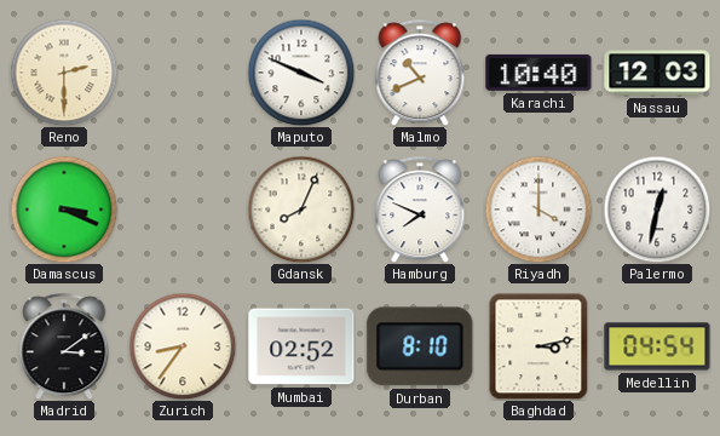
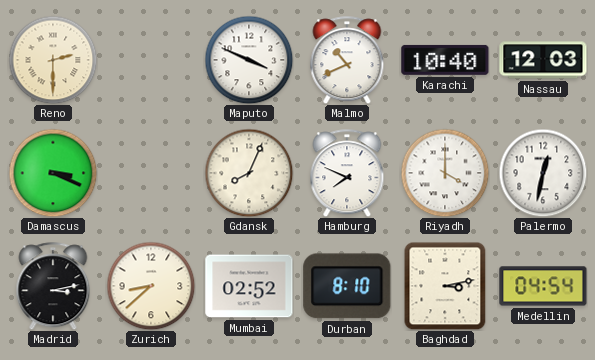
Madrid: 3:09 -> 3:13 (53, 286)
Zurich: 8:36 -> 8:38 (151, 286)
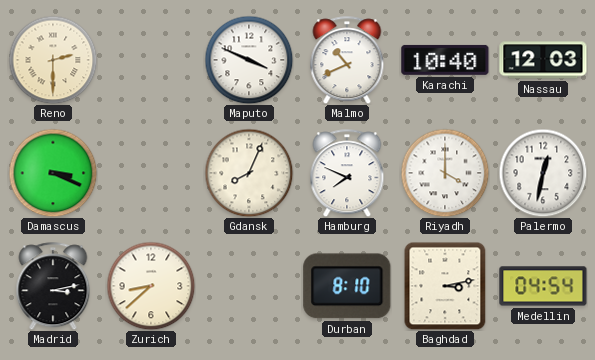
Mumbai: 02:52 -> none (249, 286)
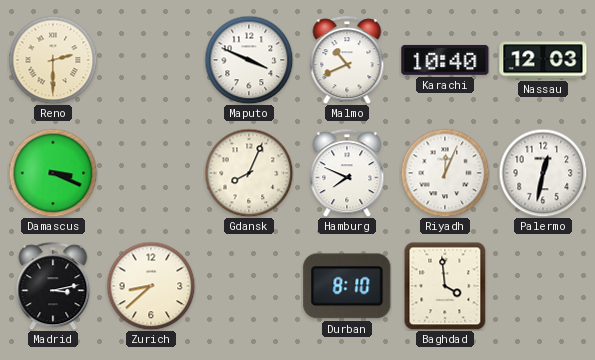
Riyadh: 4:00 -> 12:04 (445, 173)
Baghdad: 3:13 -> 3:59 (445, 286)
Medellin: 04:54 -> none (543, 286)
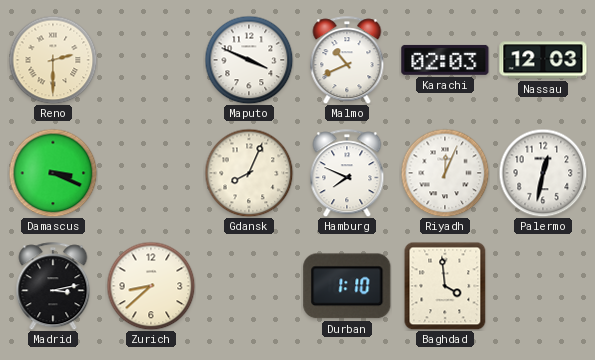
Karachi: 10:40 -> 02:03 (445, 60)
Durban: 8:10 -> 1:10 (347, 286)
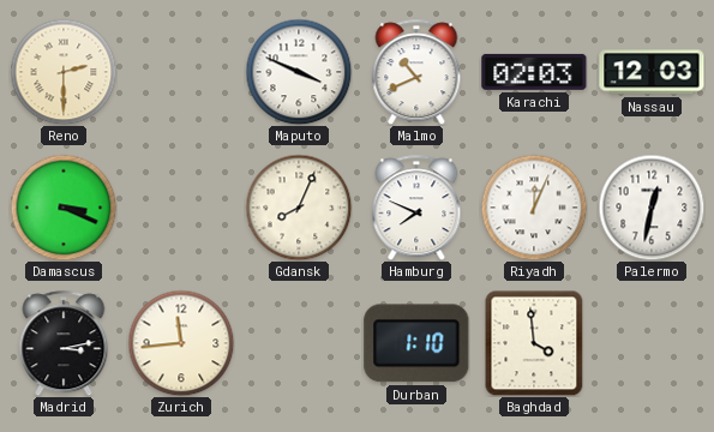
Zurich: 8:38 -> 11:44 (181, 343)
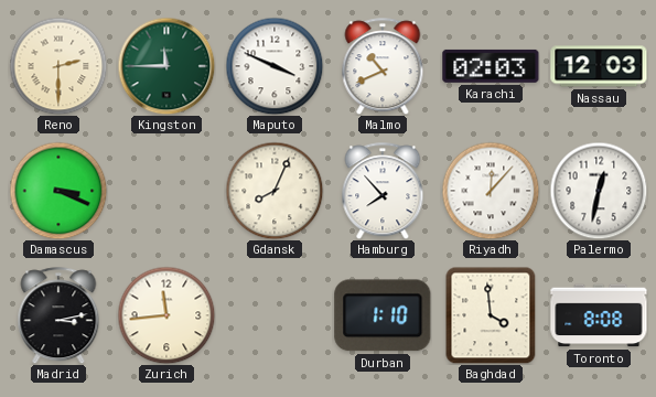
Kingston: none -> 11:45 (166, 66)
Hamburg: 7:49 -> 7:53 (383, 191)
Riyadh: 12:04 -> 12:07 (491, 191)
Toronto: none -> 8:08 (599, 315)
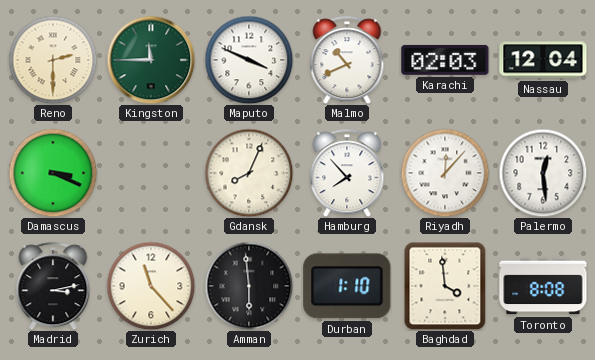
Nassau: 12:03 -> 12:04 (543, 60)
Palermo: 12:32 -> 12:29 (543, 173)
Zurich: 11:44 -> 11:23 (151, 286)
Amman: none -> 5:59 (249, 286)
